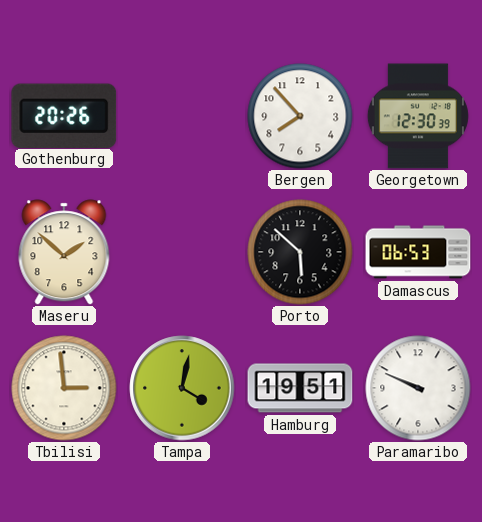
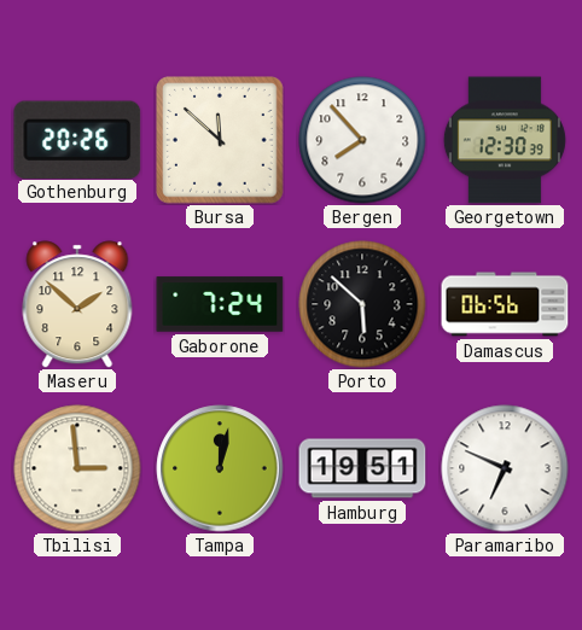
Bursa: none -> 11:52 (221, 141)
Gaborone: none -> 7:24 (220, 304)
Damascus: 06:53 -> 06:56 (505, 304)
Tampa: 4:02 -> 12:02 (220, 468)
Paramaribo: 9:49 -> 6:49 (505, 468)
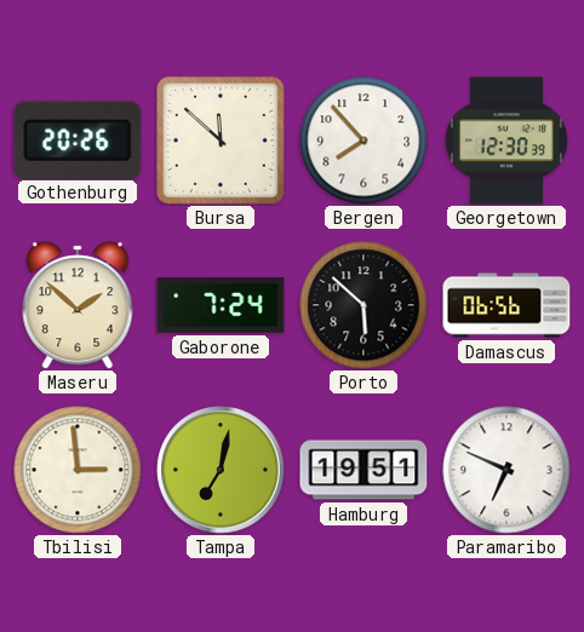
Tampa: 12:02 -> 7:02 (221, 470)
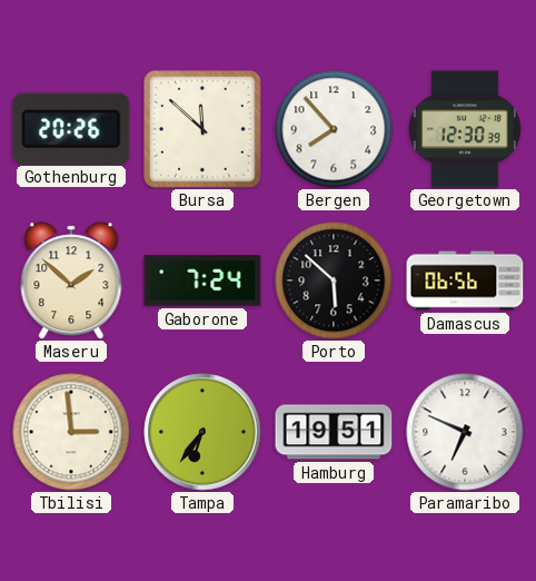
Tampa: 7:02 -> 6:36 (202, 432)
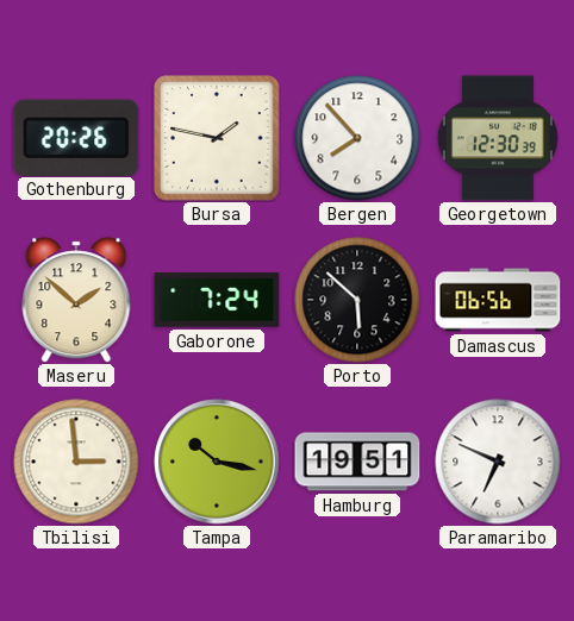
Bursa: 11:52 -> 1:47 (218, 139)
Tampa: 6:36 -> 10:17 (217, 462)
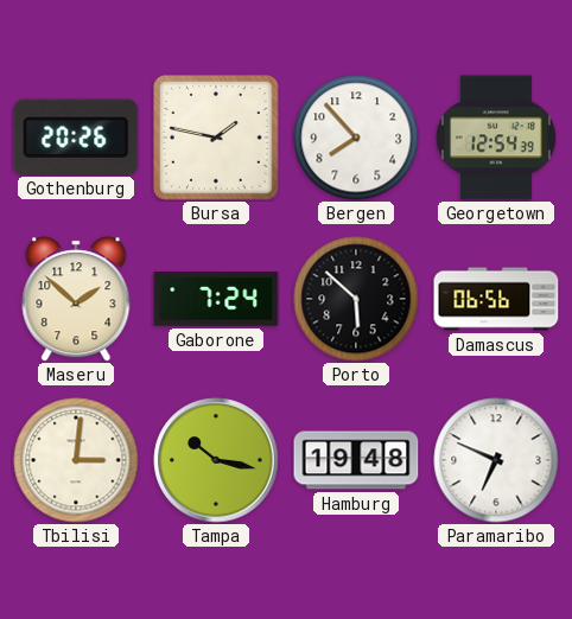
Georgetown: 12:30 -> 12:54 (496, 138)
Tbilisi: 2:59 -> 3:01 (76, 460)
Hamburg: 19:51 -> 19:48 (356, 460)
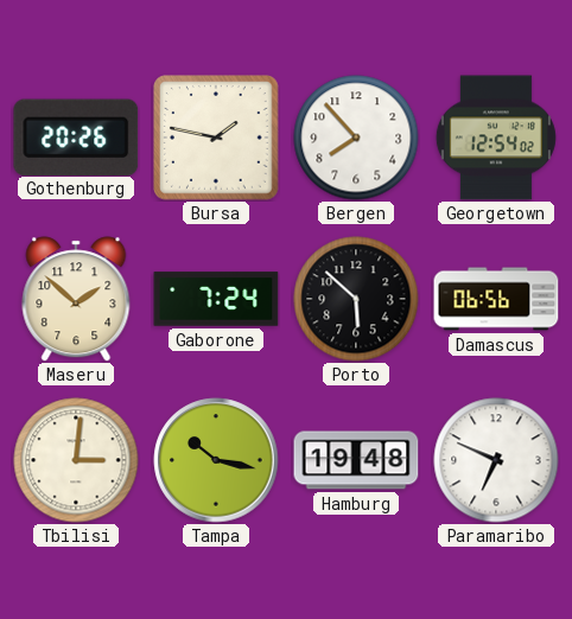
Georgetown: 12:54:39 -> 12:54:02 (496, 138)
